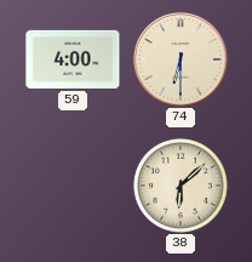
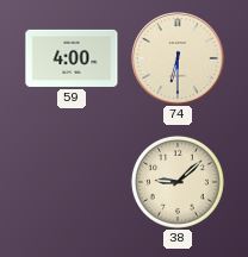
38: 6:08 -> 9:08 (178, 182)
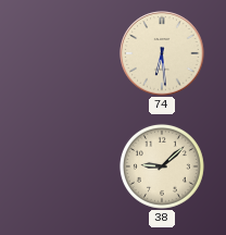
59: 4:00 -> none (72, 58)
74: 6:30 -> 6:29 (162, 53)
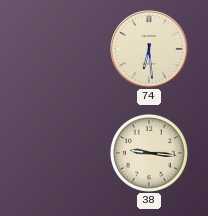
38: 9:08 -> 9:16 (149, 153)
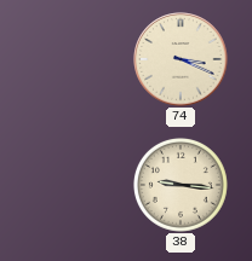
74: 6:29 -> 3:19 (181, 59)
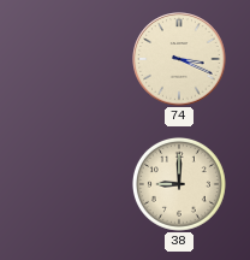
38: 9:16 -> 9:00 (179, 184)
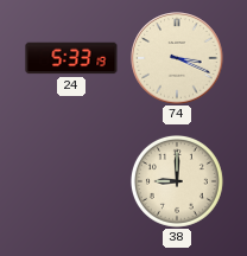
24: none -> 5:33 (71, 58)
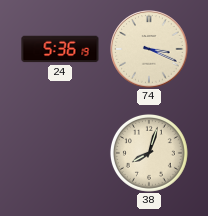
24: 5:33 -> 5:36 (60, 49)
38: 9:00 -> 8:03 (149, 153)
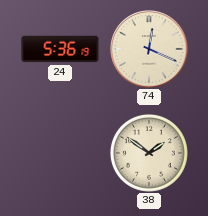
74: 3:19 -> 12:19 (149, 49)
38: 8:03 -> 1:51 (149, 153)
